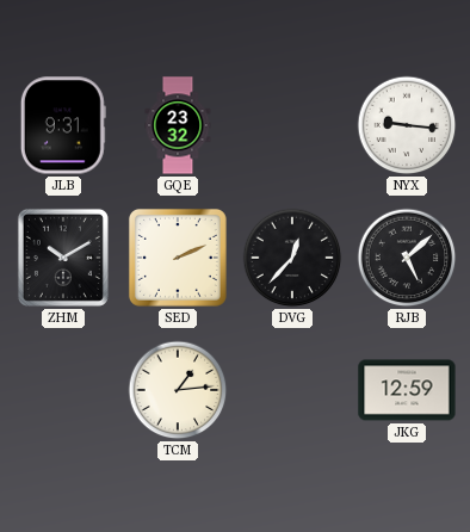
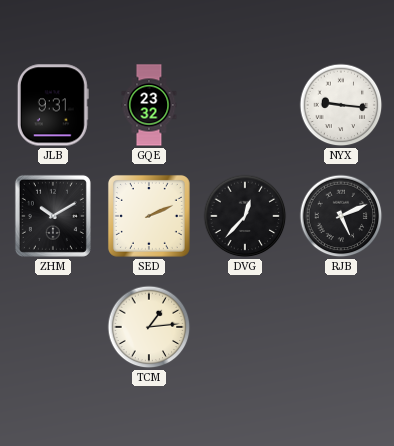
RJB: 5:08 -> 5:11 (341, 216)
JKG: 12:59 -> none (407, 390)
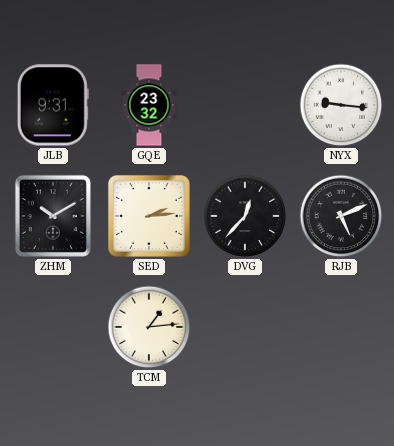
SED: 2:11 -> 2:14 (149, 216)
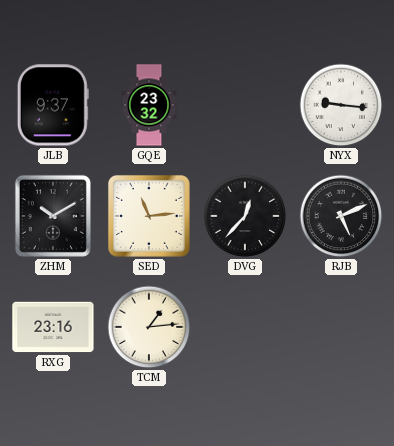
JLB: 9:31 -> 9:37 (53, 105)
SED: 2:14 -> 11:14 (149, 216)
RXG: none -> 23:16 (53, 327)
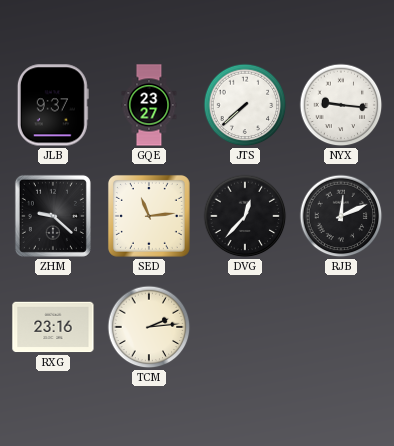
GQE: 23:32 -> 23:27 (149, 105)
JTS: none -> 7:38 (245, 105)
ZHM: 10:10 -> 9:22 (53, 216)
RJB: 5:11 -> 12:11 (341, 216)
TCM: 1:14 -> 2:14 (149, 327)
